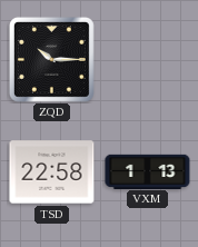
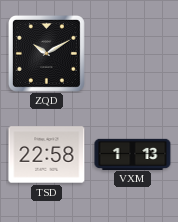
ZQD: 10:15 -> 10:10 (46, 53)
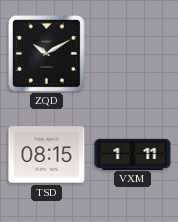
TSD: 22:58 -> 08:15 (47, 155)
VXM: 1:13 -> 1:11 (133, 154)
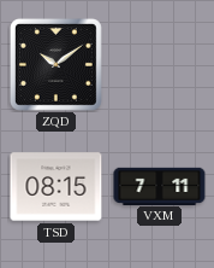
ZQD: 10:10 -> 10:09 (55, 64)
VXM: 1:11 -> 7:11 (160, 186)
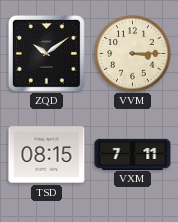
VVM: none -> 3:15 (133, 54)
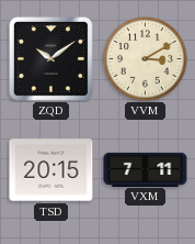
VVM: 3:15 -> 3:10 (146, 59)
TSD: 08:15 -> 20:15 (51, 170)
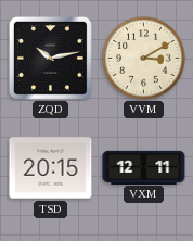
ZQD: 10:09 -> 10:13 (50, 58)
VXM: 7:11 -> 12:11 (144, 167)
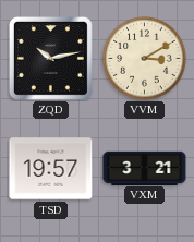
TSD: 20:15 -> 19:57 (51, 169)
VXM: 12:11 -> 3:21 (145, 168)
